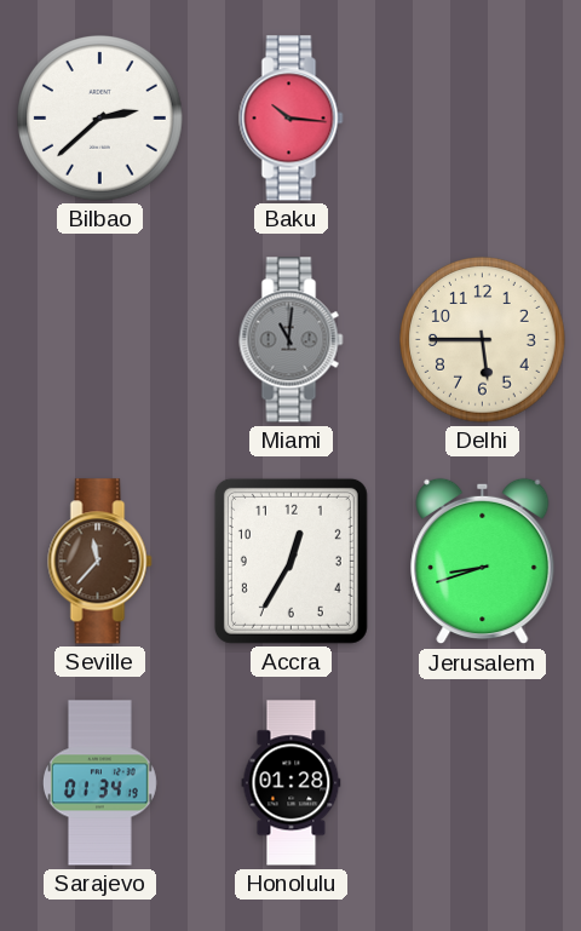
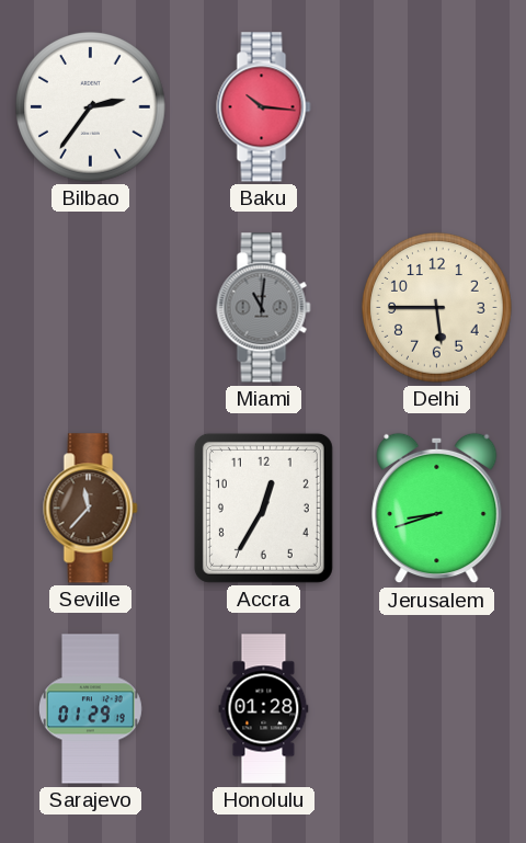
Bilbao: 2:38 -> 2:36 (91, 107)
Sarajevo: 01:34 -> 01:29 (90, 709)
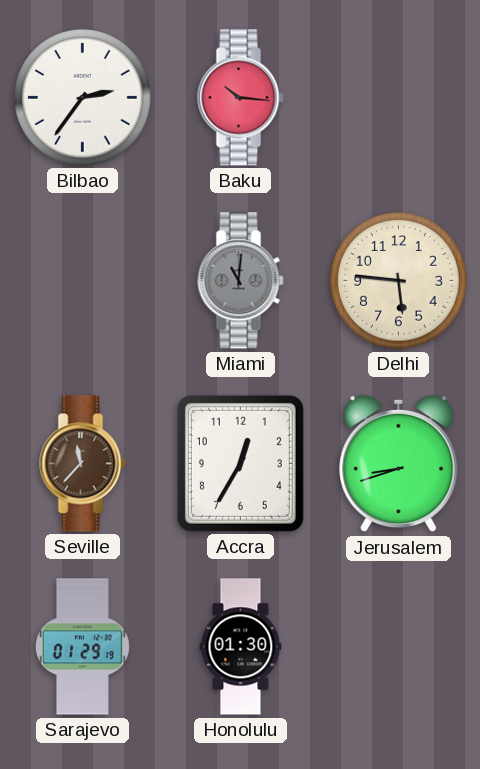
Delhi: 5:45 -> 5:46 (399, 281)
Honolulu: 01:28 -> 01:30 (241, 647)
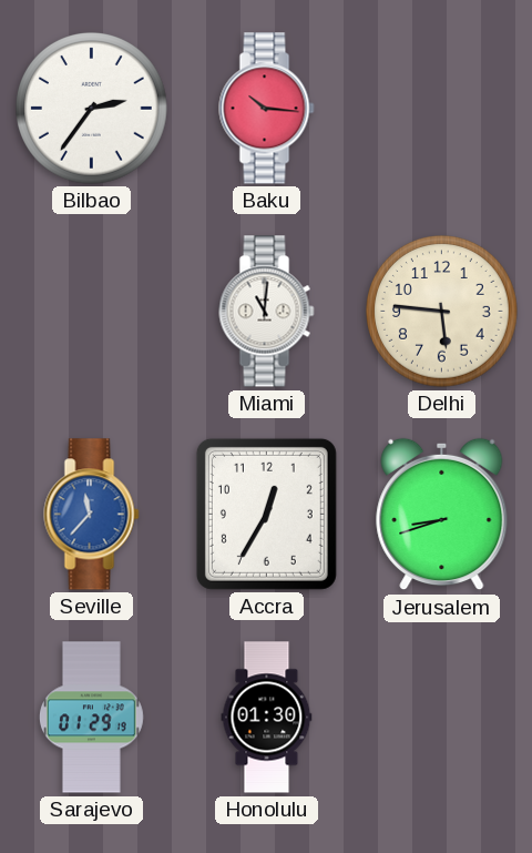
Miami dial: grey -> white (267, 312)
Seville dial: brown -> blue (92, 515)
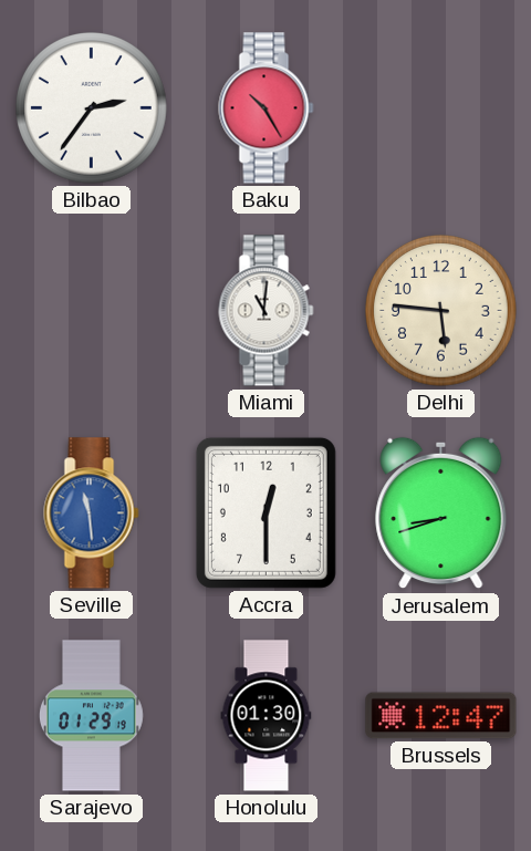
Baku: 10:16 -> 10:25 (267, 108)
Seville: 11:37 -> 11:29 (92, 513)
Accra: 12:35 -> 12:30 (265, 512)
Brussels: none -> 12:47 (441, 716)
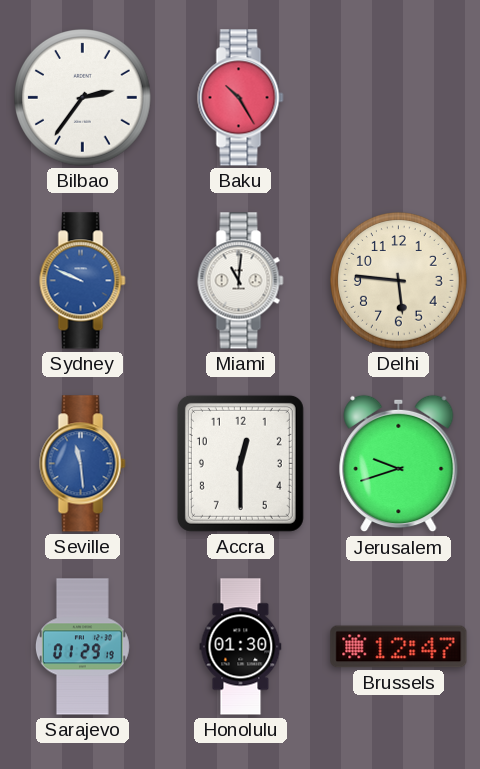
Sydney: none -> 9:49 (83, 281)
Jerusalem: 8:42 -> 9:42 (399, 464)
